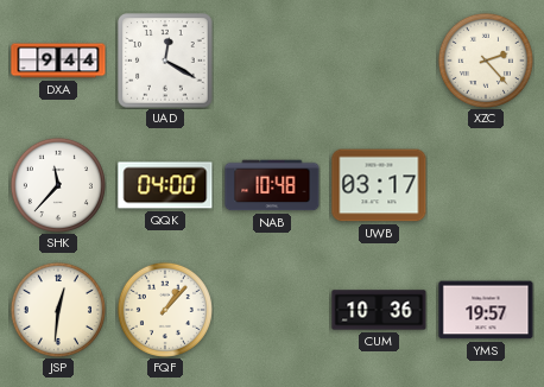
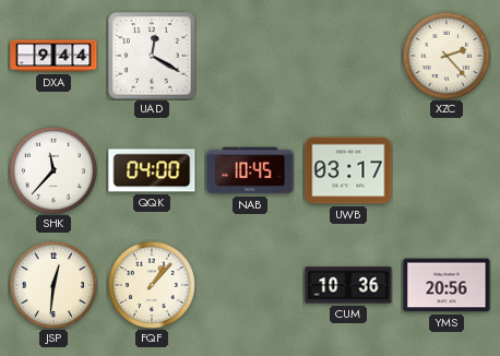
NAB: 10:48 -> 10:45 (250, 170)
YMS: 19:57 -> 20:56 (447, 285)
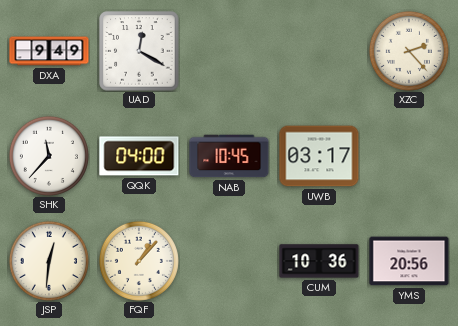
DXA: 9:44 -> 9:49 (49, 51)
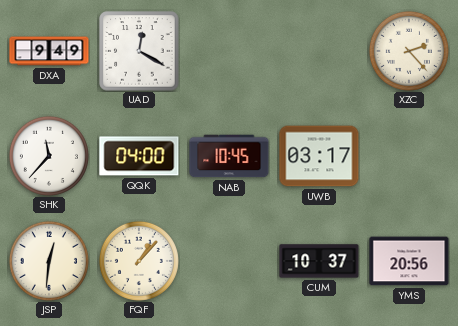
CUM: 10:36 -> 10:37 (319, 261)
